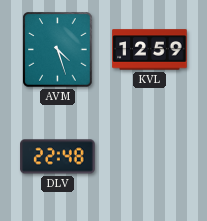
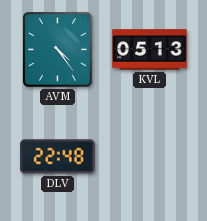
AVM: 4:27 -> 4:24 (58, 50)
KVL: 12:59 -> 05:13 (150, 50)
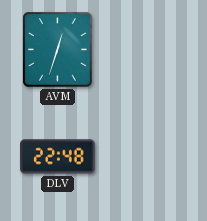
AVM: 4:24 -> 12:33 (58, 50)
KVL: 05:13 -> none (150, 50)
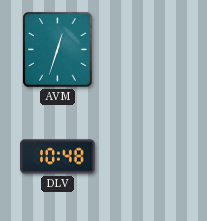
DLV: 22:48 -> 10:48 (58, 157)
